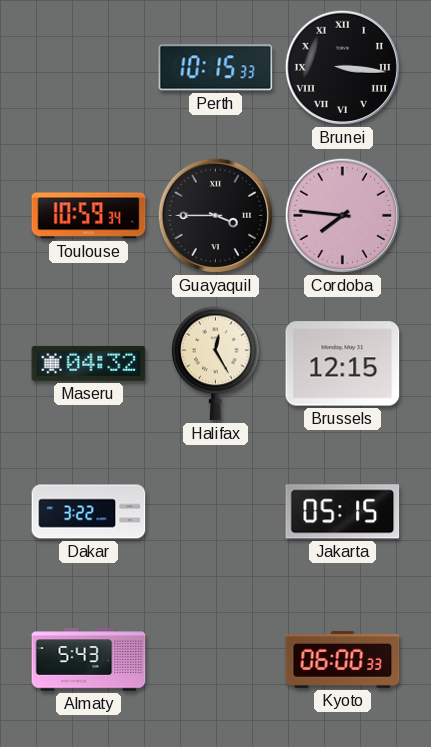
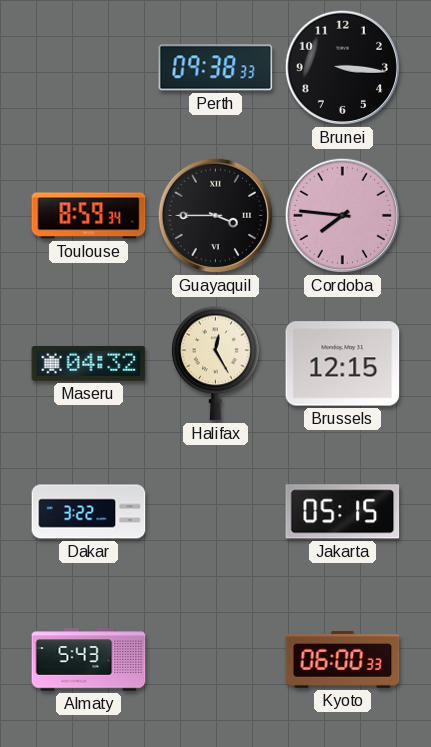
Perth: 10:15 -> 09:38 (216, 68)
Brunei numerals: Roman -> Arabic (342, 67)
Toulouse: 10:59 -> 8:59 (89, 216)
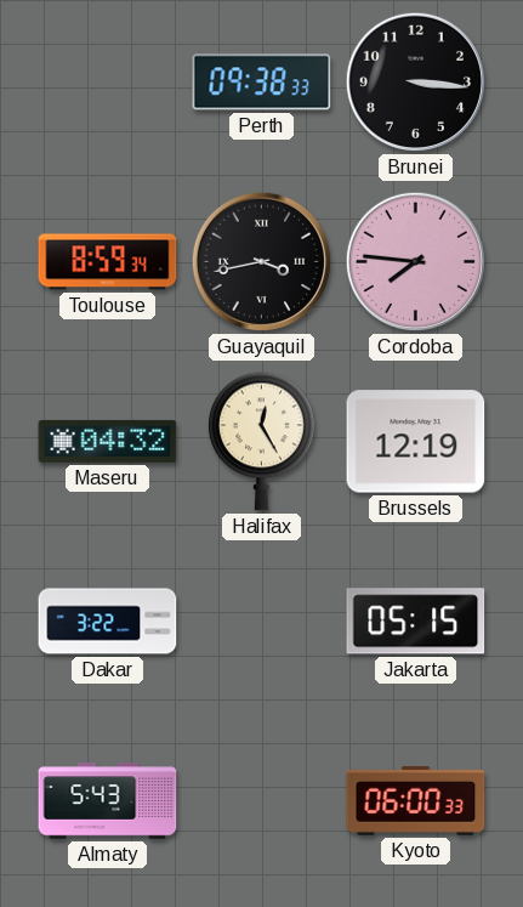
Guayaquil: 3:45 -> 3:43 (261, 261)
Brussels: 12:15 -> 12:19 (416, 442)
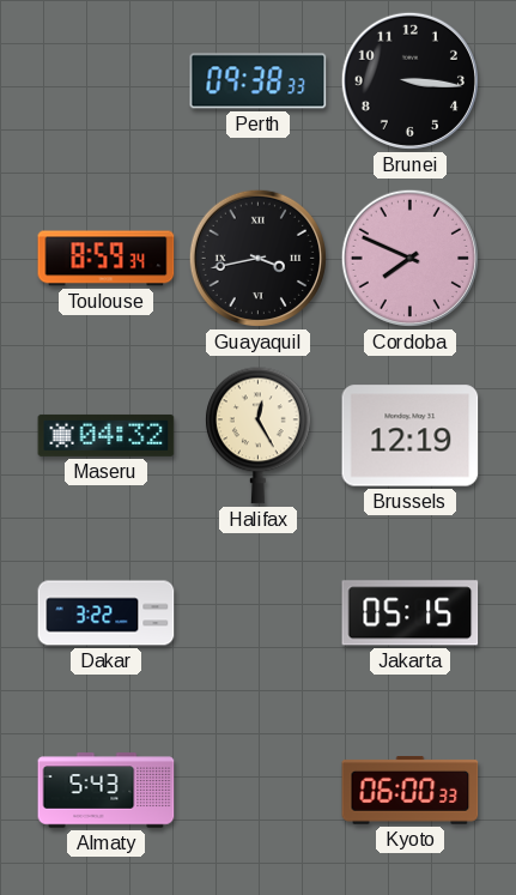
Cordoba: 7:46 -> 7:49 (409, 258)
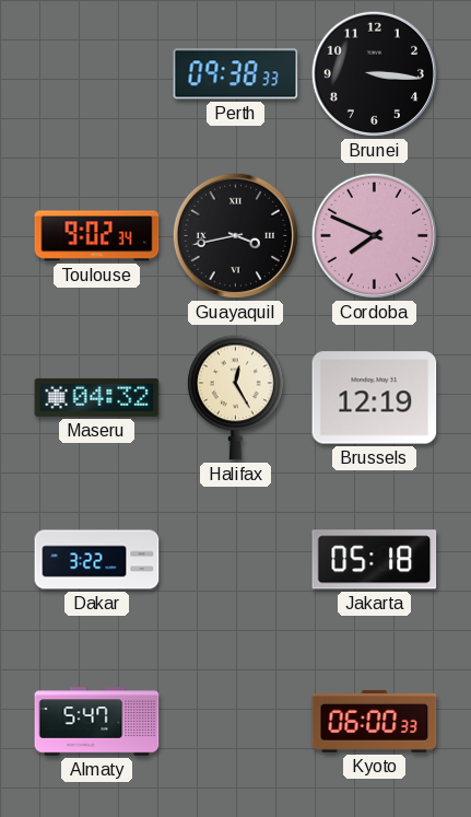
Toulouse: 8:59 -> 9:02 (97, 236)
Jakarta: 05:15 -> 05:18 (375, 560)
Almaty: 5:43 -> 5:47 (97, 722)
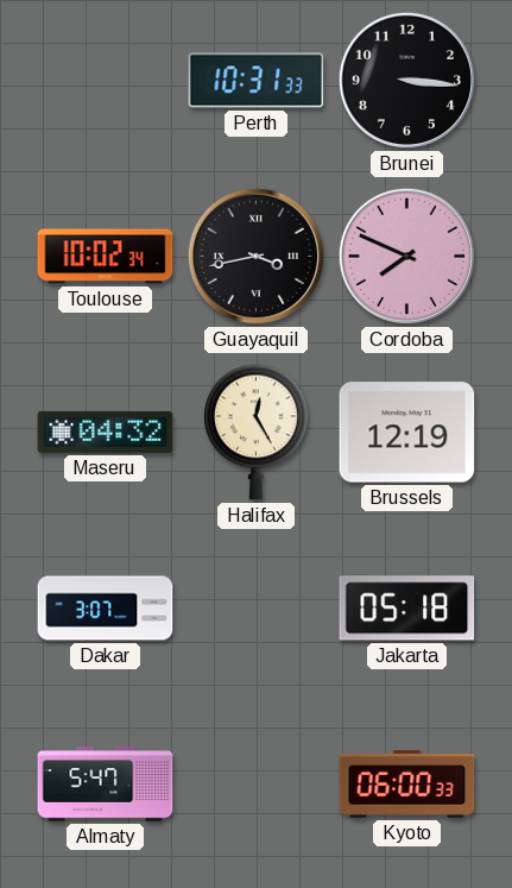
Perth: 09:38 -> 10:31 (257, 81)
Toulouse: 9:02 -> 10:02 (106, 257)
Dakar: 3:22 -> 3:07 (106, 609)
